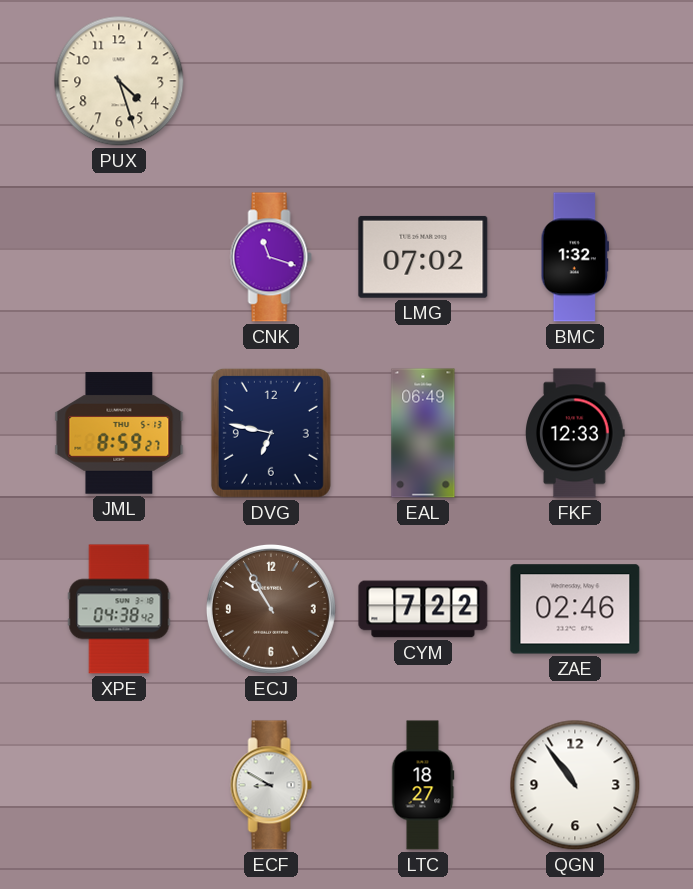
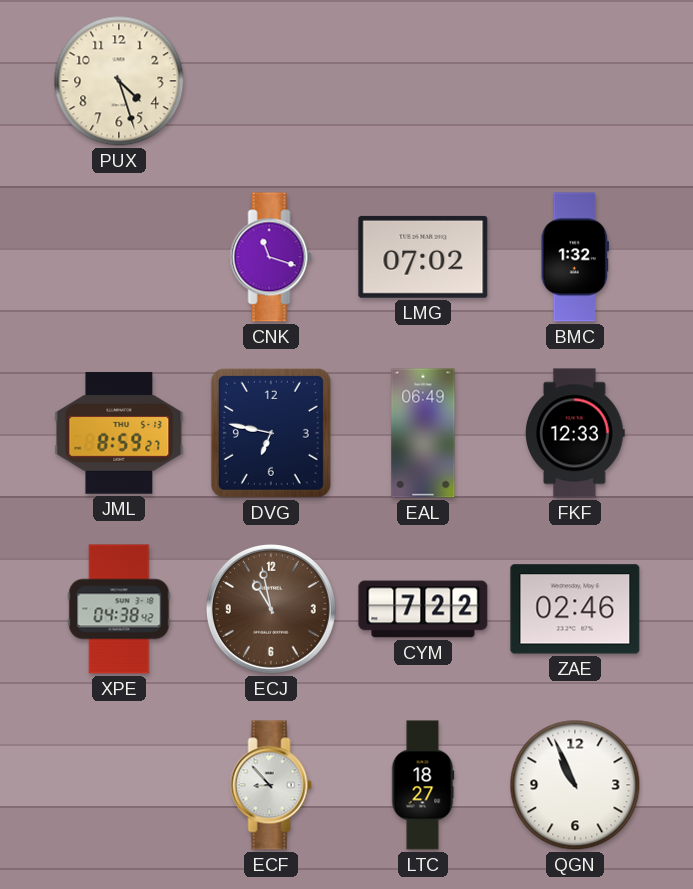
ECJ: 10:55 -> 10:58 (271, 609)
ECF: 8:50 -> 8:53 (271, 785)
QGN: 10:54 -> 10:56 (575, 785)
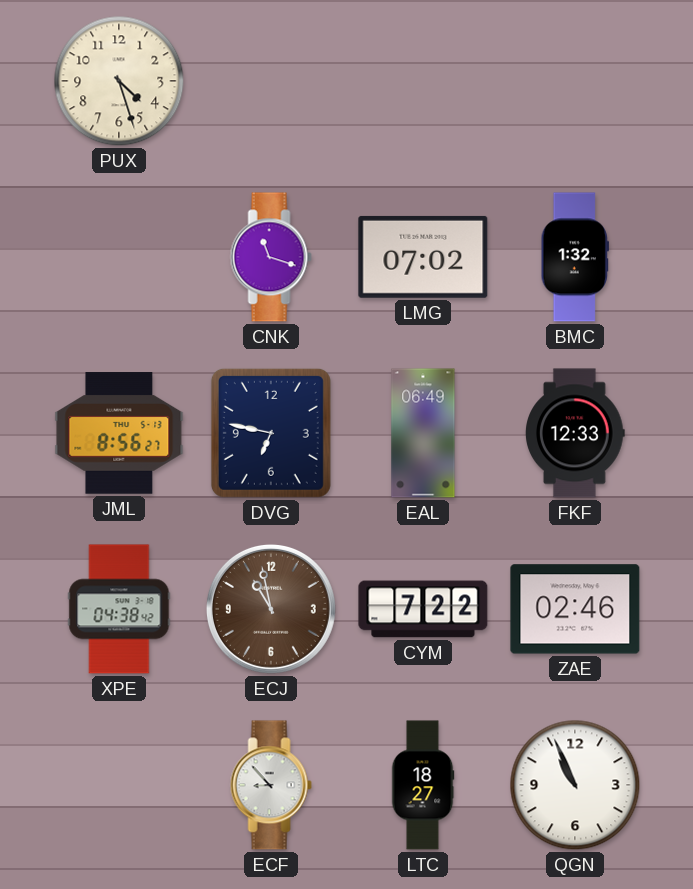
JML: 8:59 -> 8:56 (119, 433)
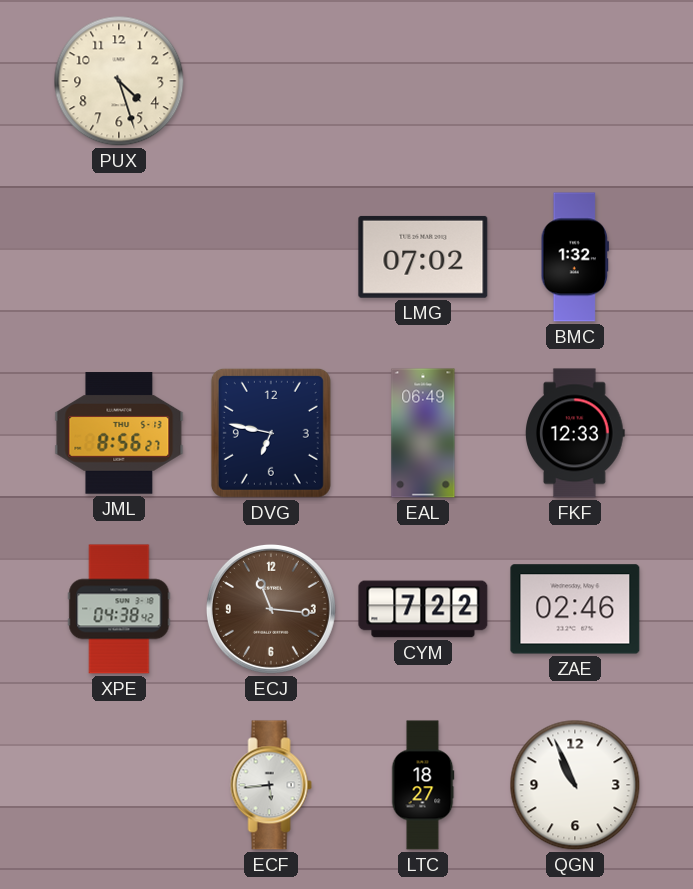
CNK: 11:18 -> none (271, 257)
ECJ: 10:58 -> 11:16 (271, 609)
ECF: 8:53 -> 5:44 (271, 785)
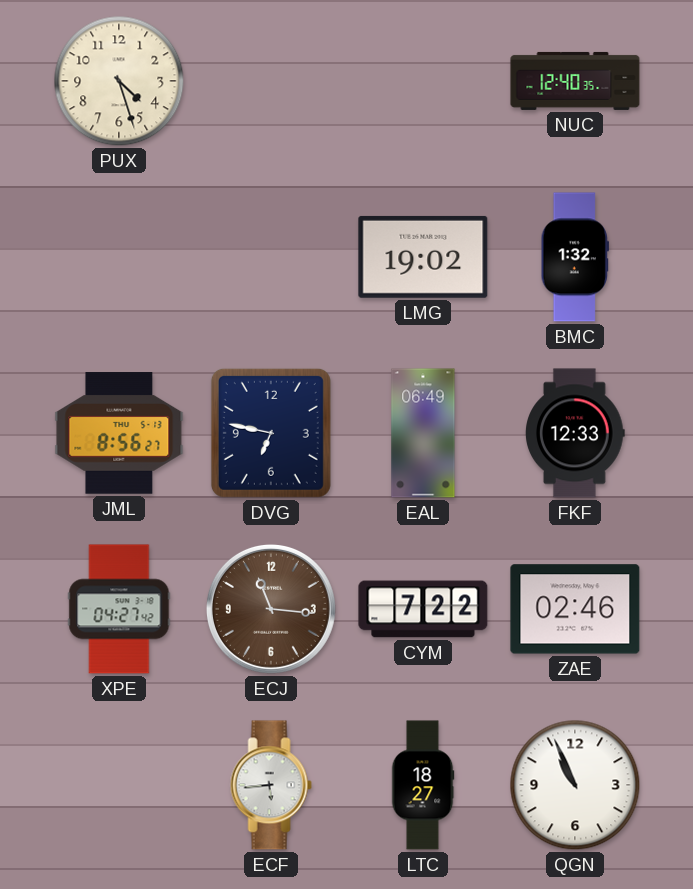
NUC: none -> 12:40 (575, 81)
LMG: 07:02 -> 19:02 (423, 257)
XPE: 04:38 -> 04:27 (119, 609)
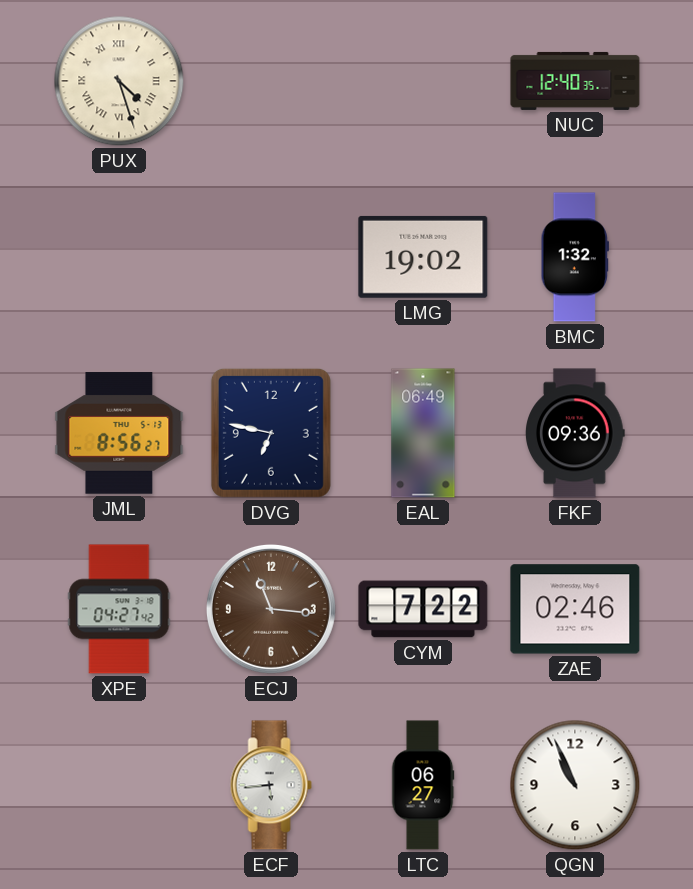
PUX numerals: Arabic -> Roman (119, 81)
FKF: 12:33 -> 09:36 (576, 433)
LTC: 18:27 -> 06:27 (423, 785)
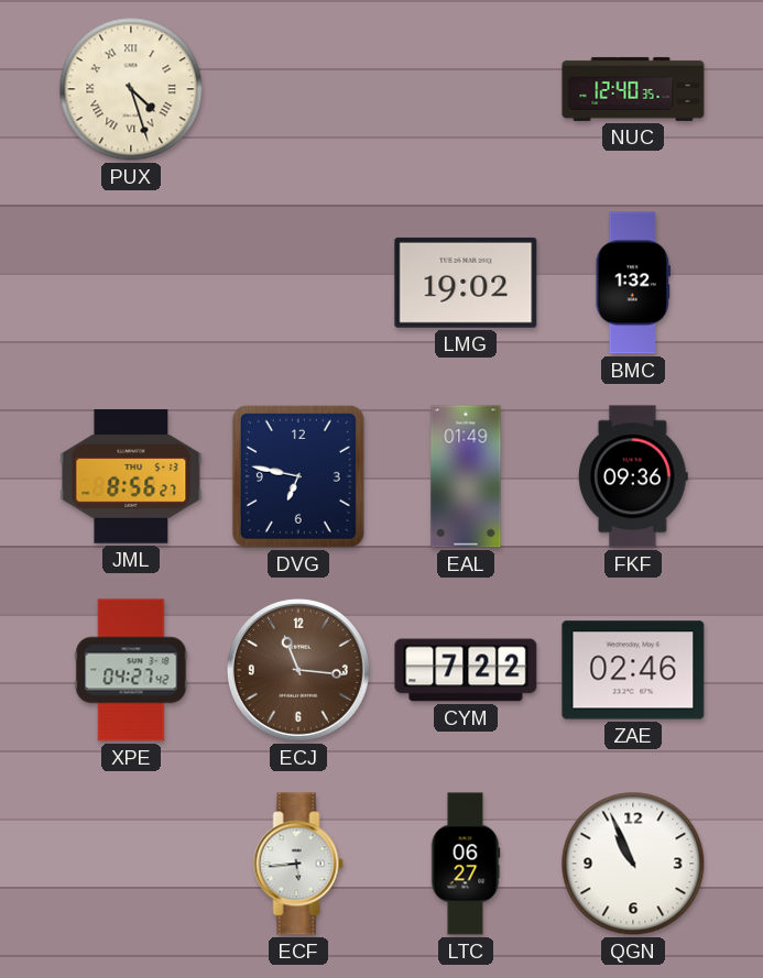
EAL: 06:49 -> 01:49 (466, 476)
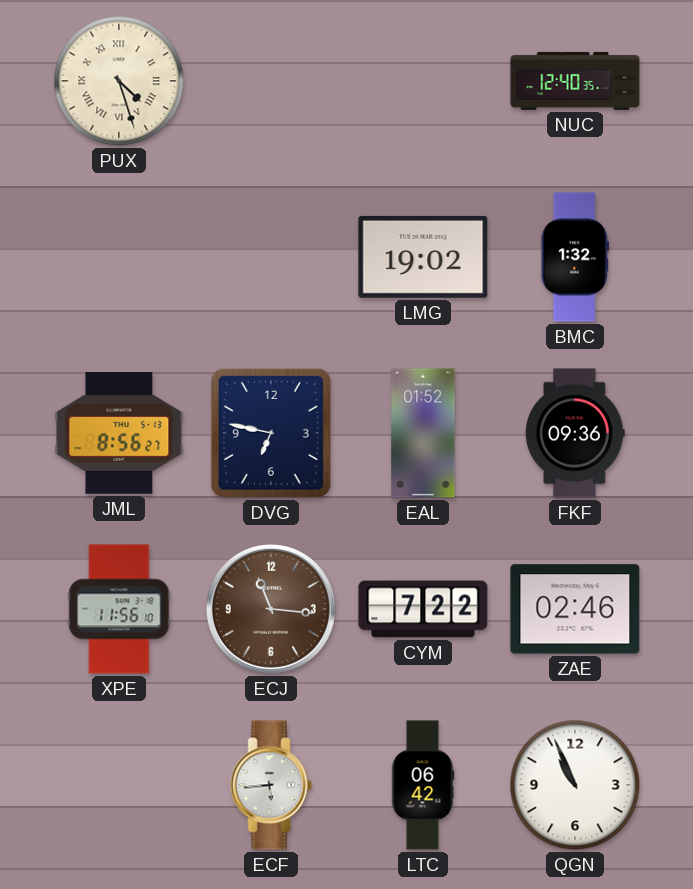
EAL: 01:49 -> 01:52 (423, 433)
XPE: 04:27 -> 11:56 (119, 609)
LTC: 06:27 -> 06:42 (423, 785)
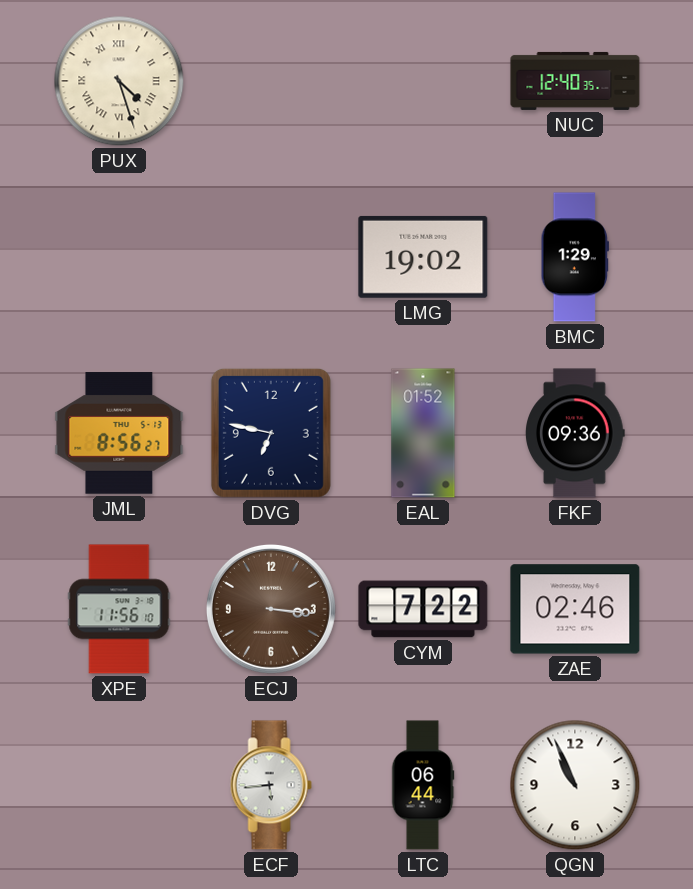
BMC: 1:32 -> 1:29 (574, 257)
ECJ: 11:16 -> 3:16 (271, 609)
LTC: 06:42 -> 06:44 (423, 785)
